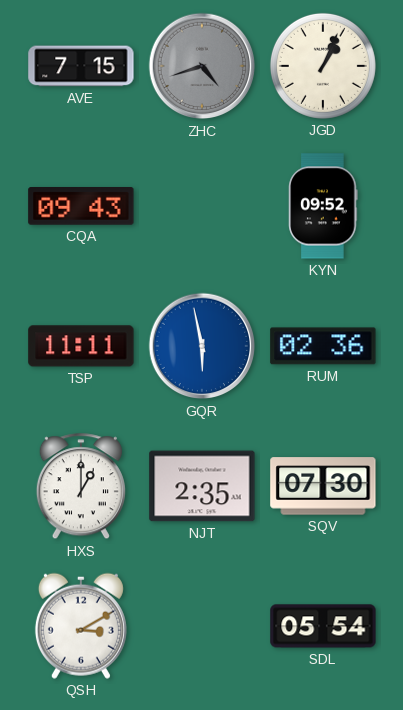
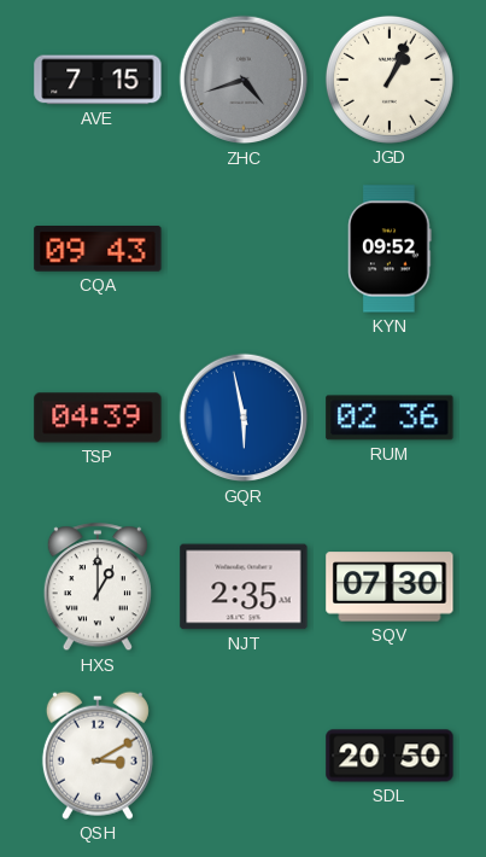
TSP: 11:11 -> 04:39 (98, 418)
SDL: 05:54 -> 20:50 (390, 756)
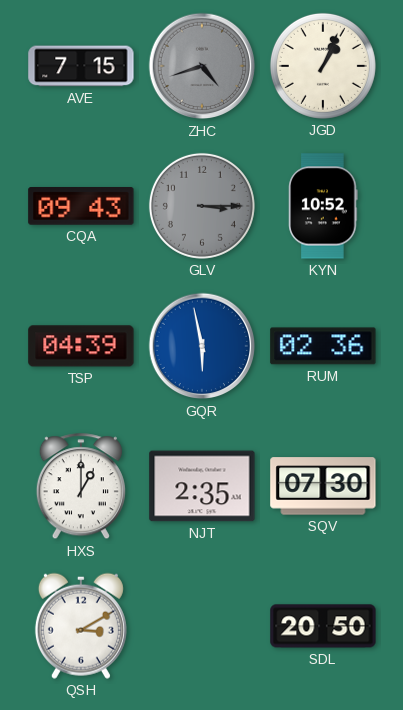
GLV: none -> 3:15 (202, 206)
KYN: 09:52 -> 10:52 (323, 206)
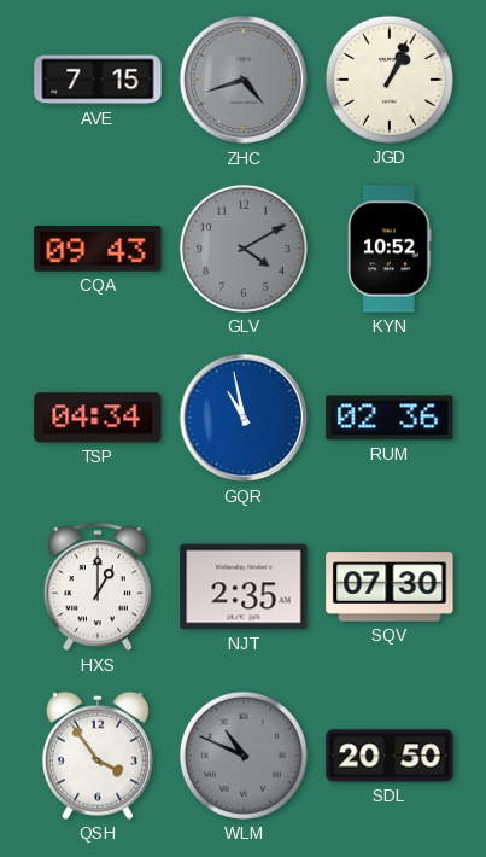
GLV: 3:15 -> 4:10 (244, 249)
TSP: 04:39 -> 04:34 (98, 418)
GQR: 5:58 -> 10:58 (244, 418)
QSH: 3:10 -> 3:54 (98, 756)
WLM: none -> 10:49 (244, 756)
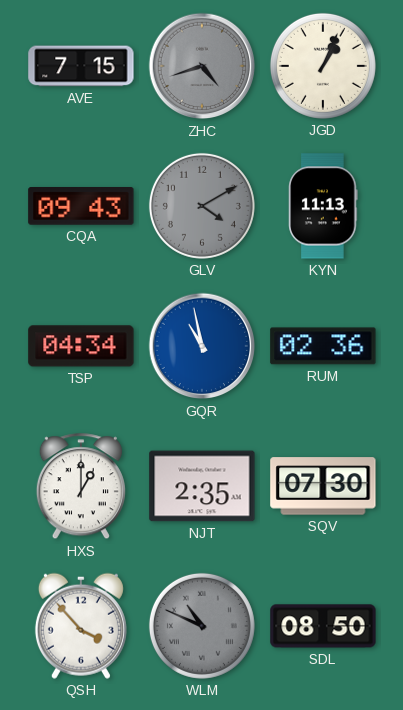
KYN: 10:52 -> 11:13 (323, 206)
QSH: 3:54 -> 3:53 (81, 626)
SDL: 20:50 -> 08:50 (323, 626)
